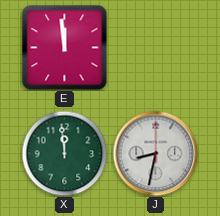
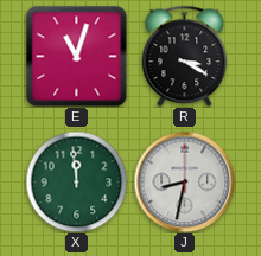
E: 11:59 -> 11:03 (76, 56)
R: none -> 3:20 (185, 56)
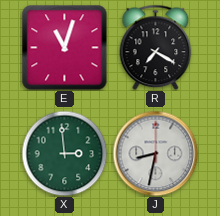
R: 3:20 -> 7:20 (156, 47)
X: 11:59 -> 2:59 (64, 153)
